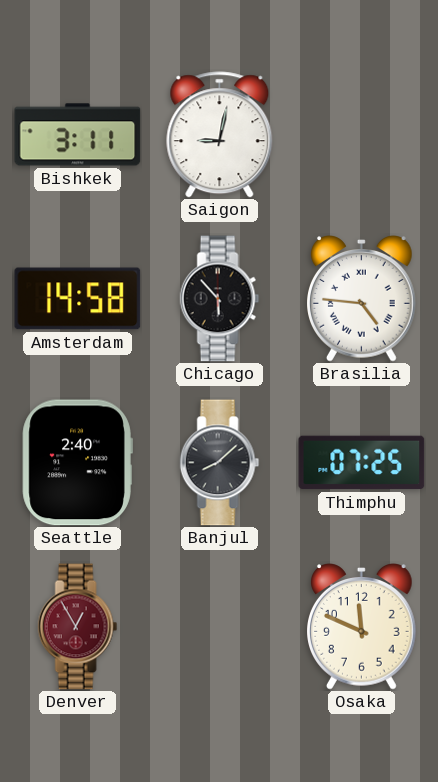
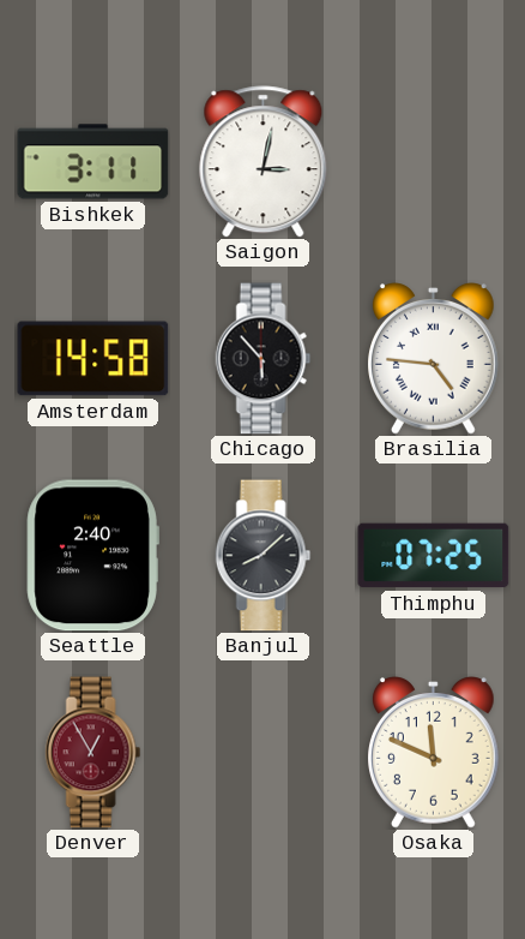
Saigon: 9:02 -> 3:02 (264, 162)
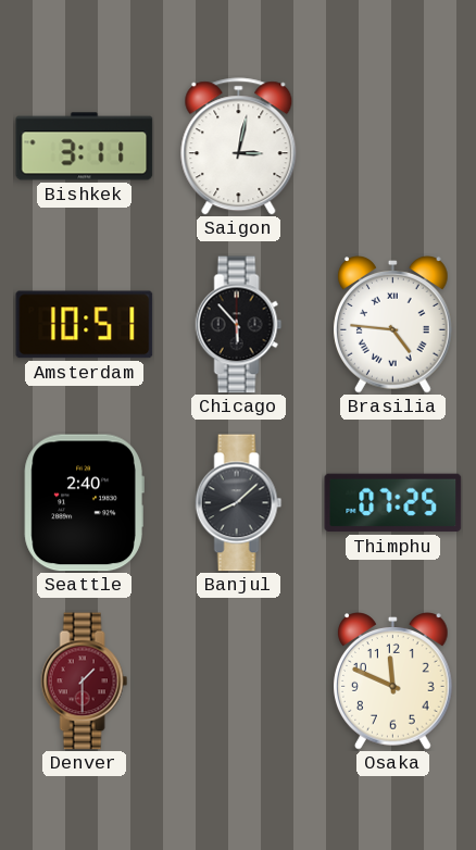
Amsterdam: 14:58 -> 10:51 (85, 325)
Denver: 12:55 -> 1:30 (85, 682)
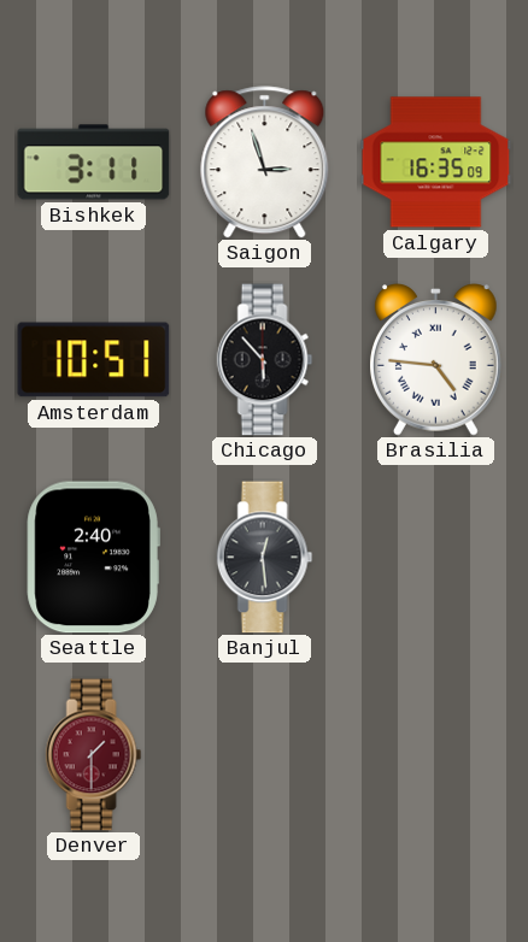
Saigon: 3:02 -> 2:57 (265, 163)
Calgary: none -> 16:35 (436, 163)
Banjul: 8:08 -> 12:29 (265, 558)
Thimphu: 07:25 -> none (393, 503)
Osaka: 11:49 -> none (393, 682)
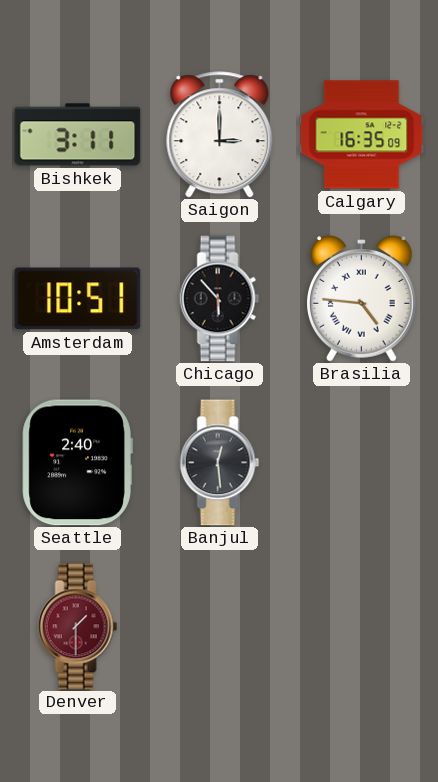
Saigon: 2:57 -> 3:00 (220, 135)
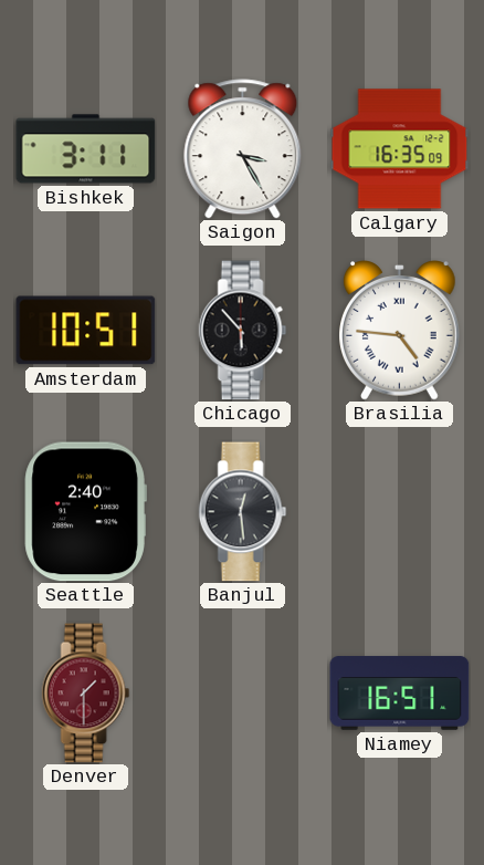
Saigon: 3:00 -> 3:25 (243, 149)
Niamey: none -> 16:51 (400, 694)
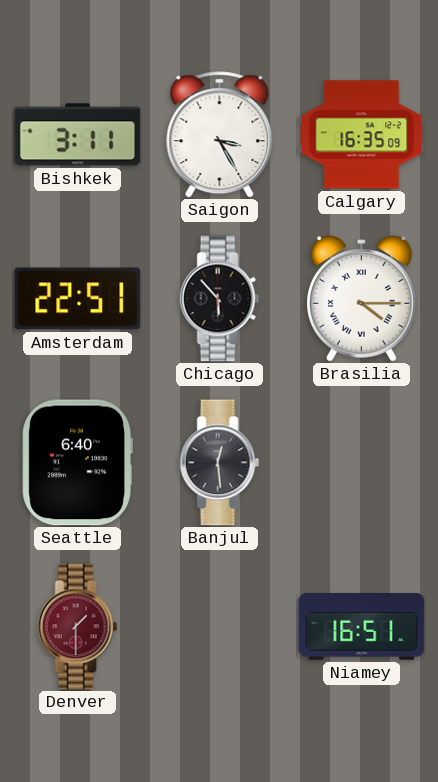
Amsterdam: 10:51 -> 22:51 (78, 299)
Brasilia: 4:46 -> 4:15 (362, 299)
Seattle: 2:40 -> 6:40 (77, 463)
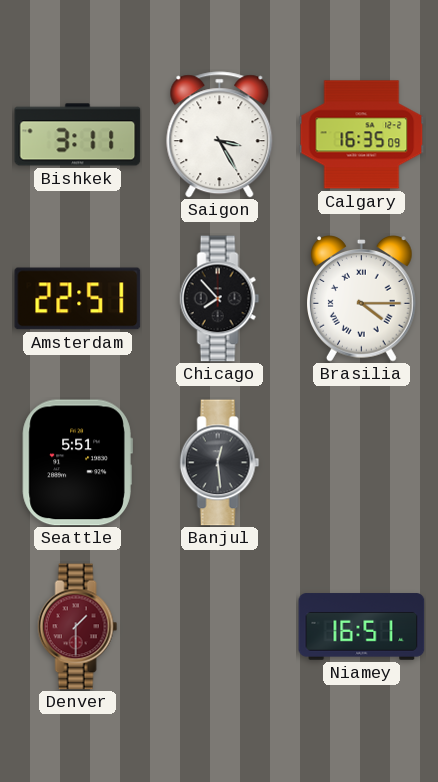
Chicago: 5:53 -> 7:53 (220, 299)
Seattle: 6:40 -> 5:51 (77, 463)
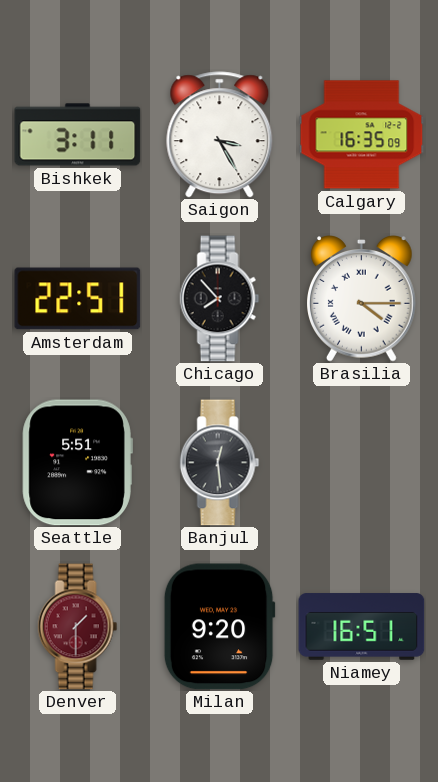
Milan: none -> 9:20 (219, 627)
